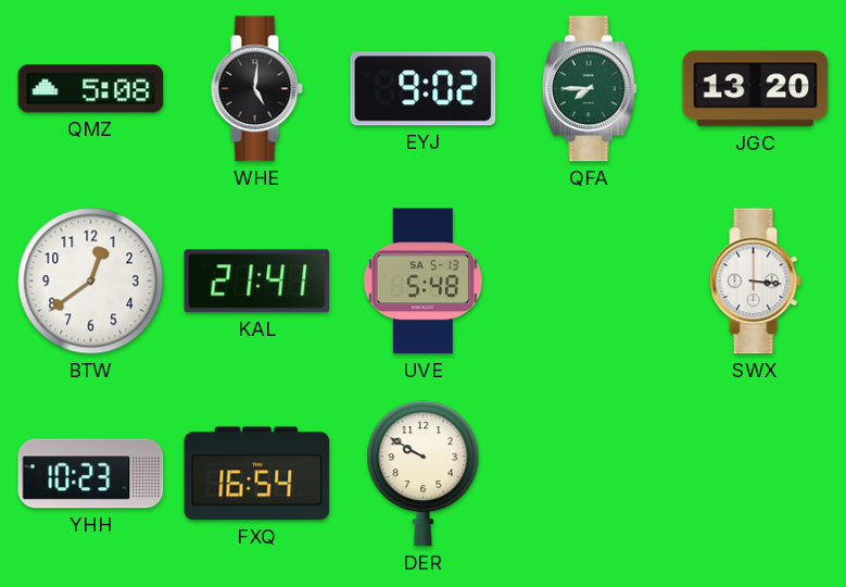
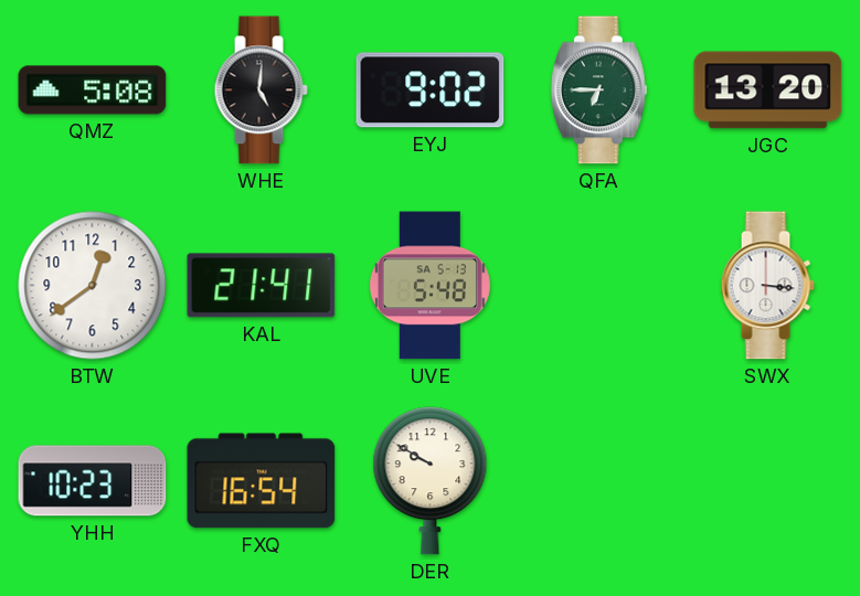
QFA: 7:45 -> 6:45 (598, 91)
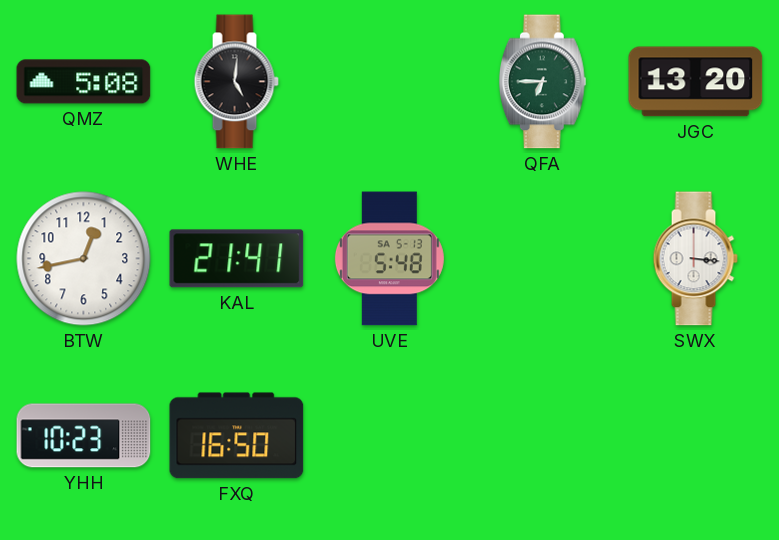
EYJ: 9:02 -> none (431, 91)
BTW: 12:39 -> 12:43 (84, 259)
FXQ: 16:54 -> 16:50 (237, 436)
DER: 9:50 -> none (431, 481)
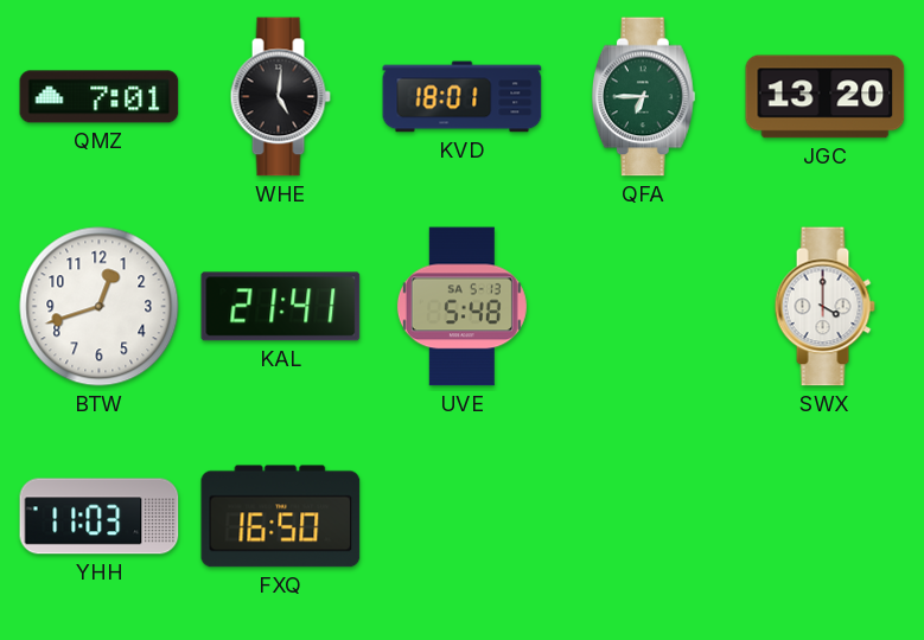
QMZ: 5:08 -> 7:01 (100, 97)
KVD: none -> 18:01 (463, 97)
BTW: 12:43 -> 12:42 (100, 307)
SWX: 3:16 -> 4:00 (824, 307)
YHH: 10:23 -> 11:03 (100, 517)
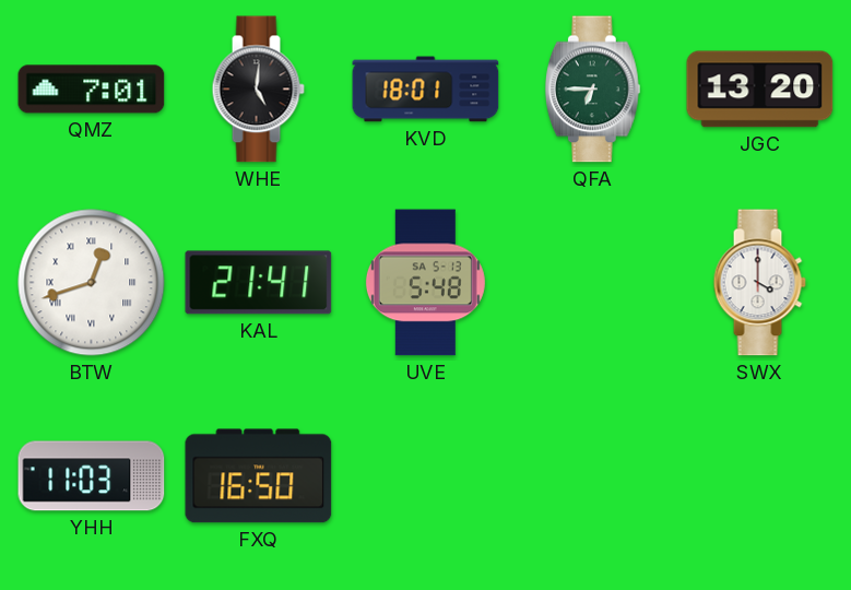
BTW numerals: Arabic -> Roman (92, 283)
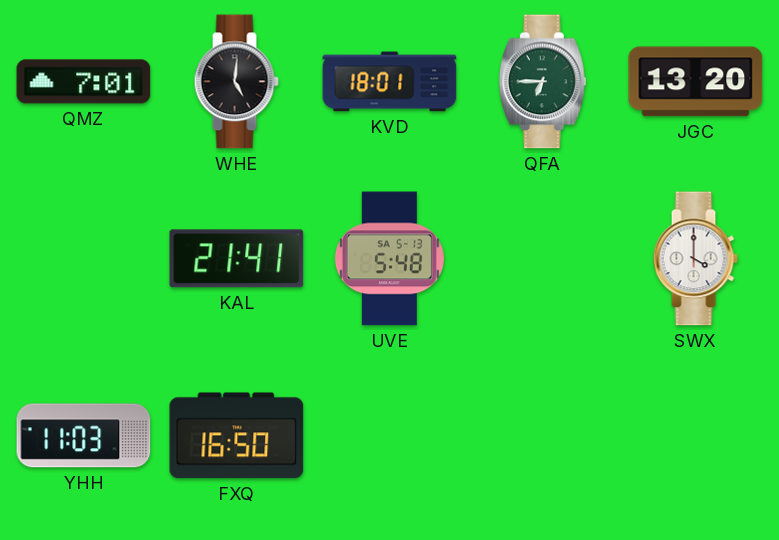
BTW: 12:42 -> none (92, 283)
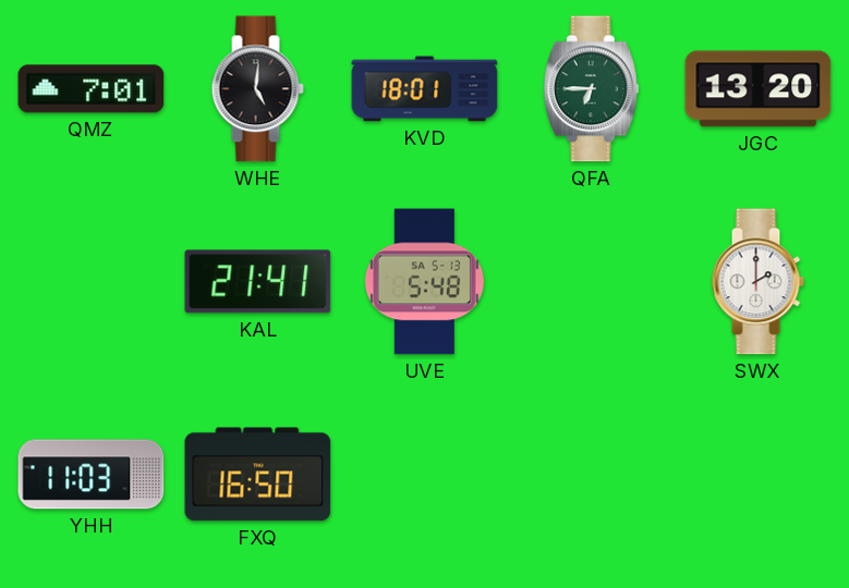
SWX: 4:00 -> 2:00 (757, 282)
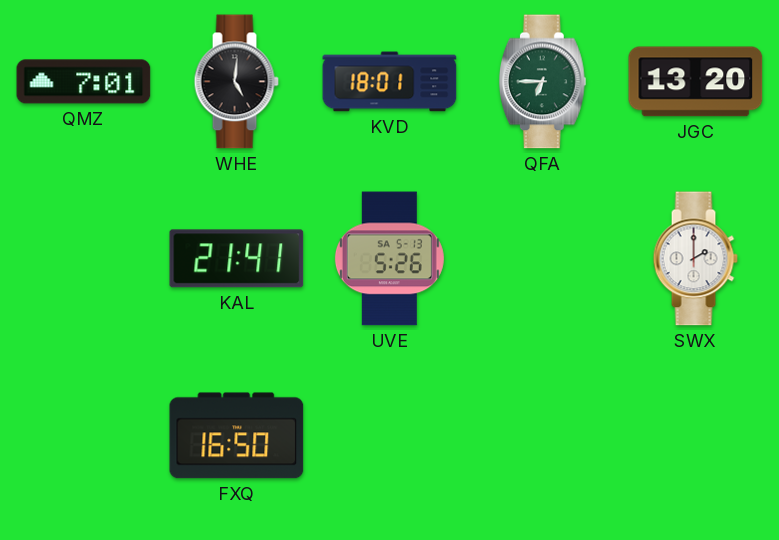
UVE: 5:48 -> 5:26 (389, 259)
YHH: 11:03 -> none (92, 475)
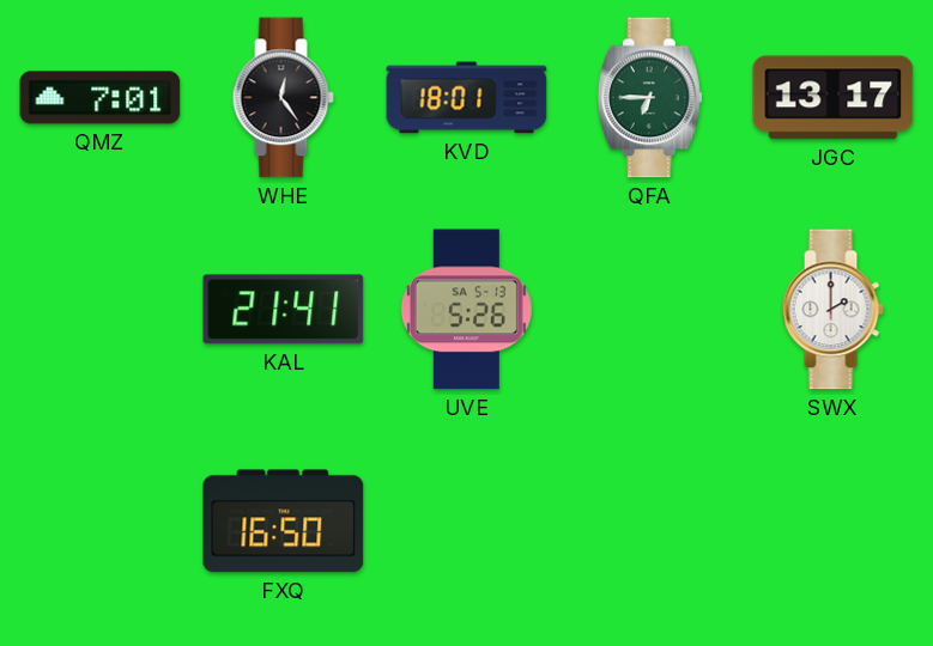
WHE: 5:01 -> 12:24 (283, 98)
JGC: 13:20 -> 13:17 (834, 98)
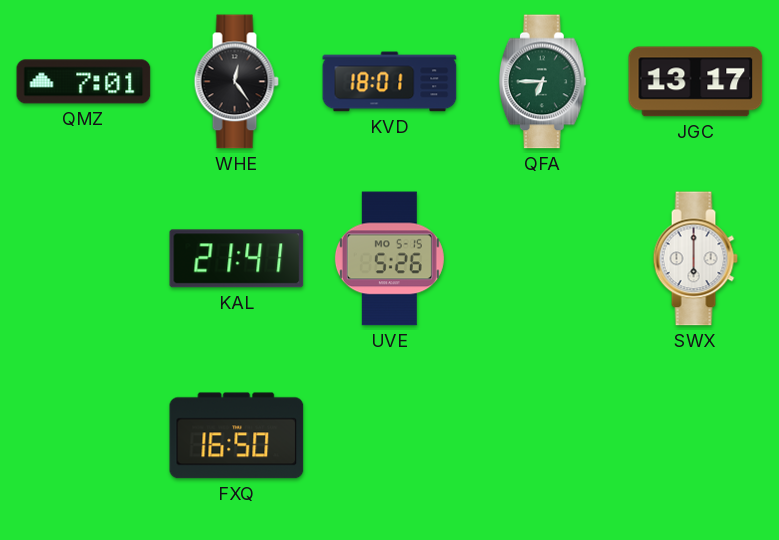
UVE date: SA 5-13 -> MO 5-15 (389, 259)
SWX: 2:00 -> 6:00 (695, 259)
